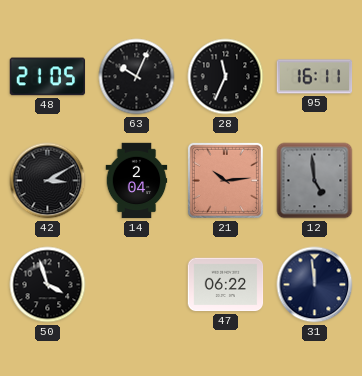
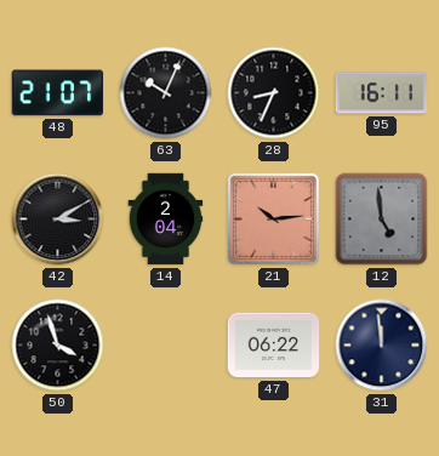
48: 21:05 -> 21:07 (58, 93)
28: 11:34 -> 8:34 (274, 93)
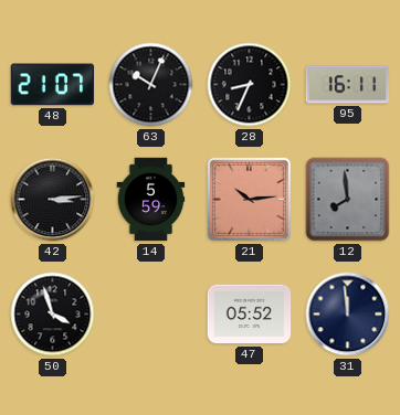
42: 3:10 -> 3:14 (53, 200)
14: 2:04 -> 5:59 (151, 200)
12: 4:59 -> 7:59 (348, 200)
47: 06:22 -> 05:52 (250, 315)
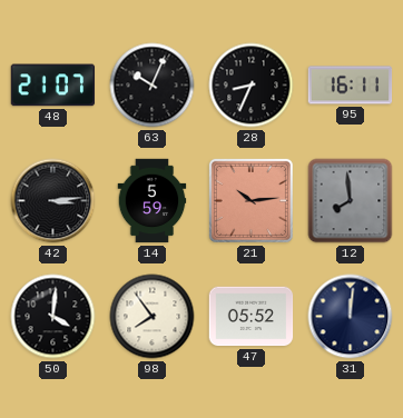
50: 3:57 -> 4:01 (53, 317)
98: none -> 7:54 (153, 317)
31: 11:59 -> 12:01 (351, 317)
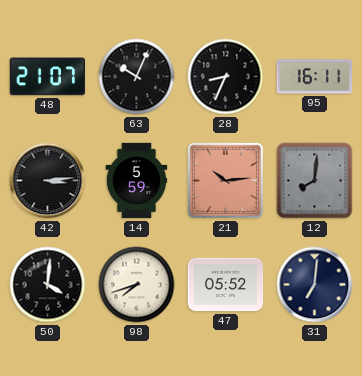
12: 7:59 -> 8:01 (315, 181)
98: 7:54 -> 7:42 (137, 285)
31: 12:01 -> 7:01 (315, 285)
